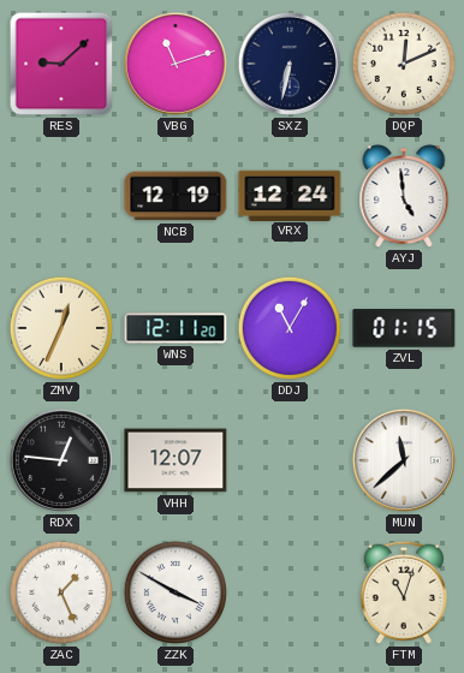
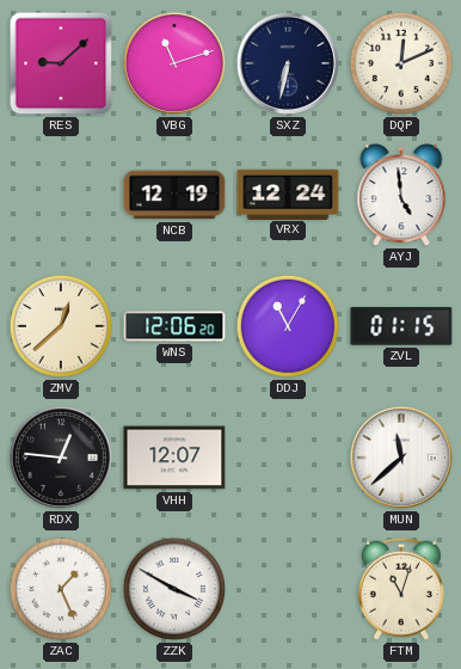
ZMV: 12:34 -> 12:38 (61, 326)
WNS: 12:11 -> 12:06 (174, 326)
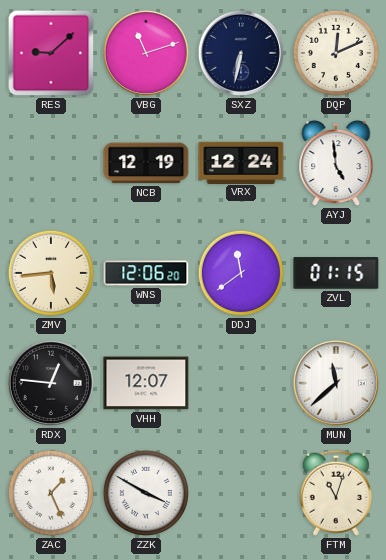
ZMV: 12:38 -> 5:44 (51, 273)
DDJ: 11:05 -> 11:39 (241, 273)
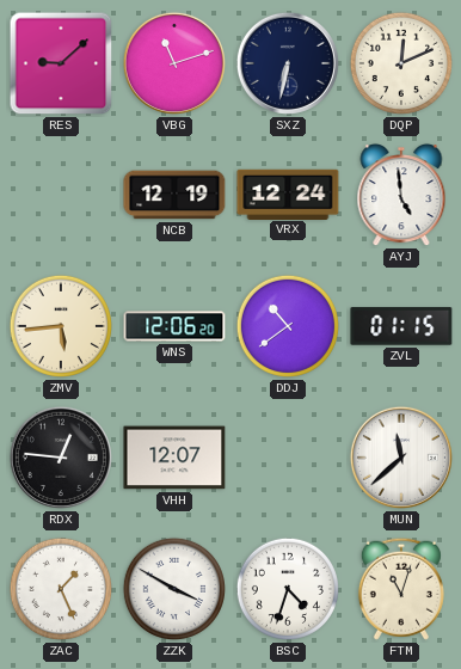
DDJ: 11:39 -> 10:39 (288, 326)
BSC: none -> 4:33 (288, 589)
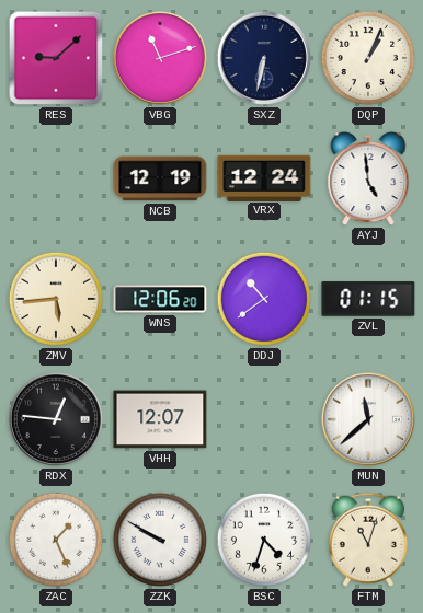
DQP: 12:11 -> 1:04 (368, 58)
ZZK: 3:50 -> 9:50 (160, 540)
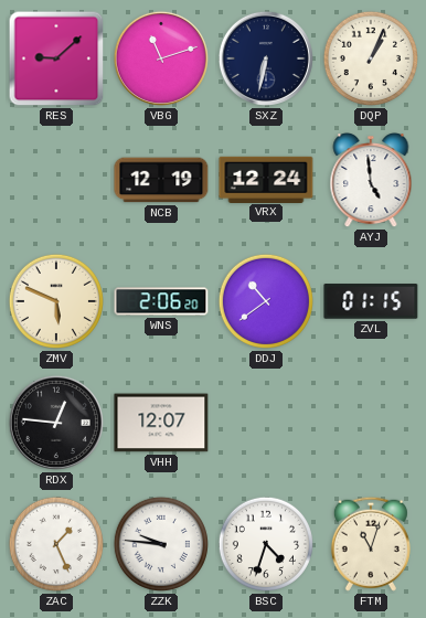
ZMV: 5:44 -> 5:49 (56, 301)
WNS: 12:06 -> 2:06 (161, 301)
MUN: 11:38 -> none (368, 419)
ZZK: 9:50 -> 9:46 (161, 544)
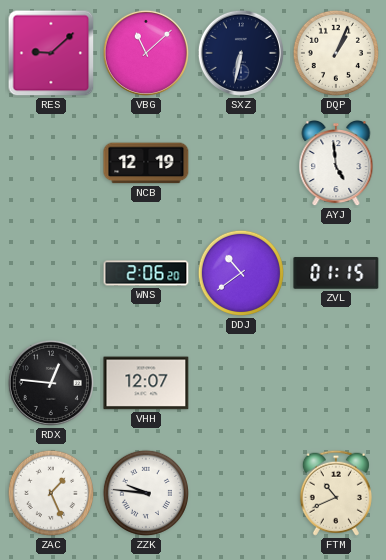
VBG: 11:12 -> 11:08 (146, 53)
VRX: 12:24 -> none (266, 179)
ZMV: 5:49 -> none (56, 301)
BSC: 4:33 -> none (266, 544)
FTM: 11:03 -> 10:41 (336, 493)
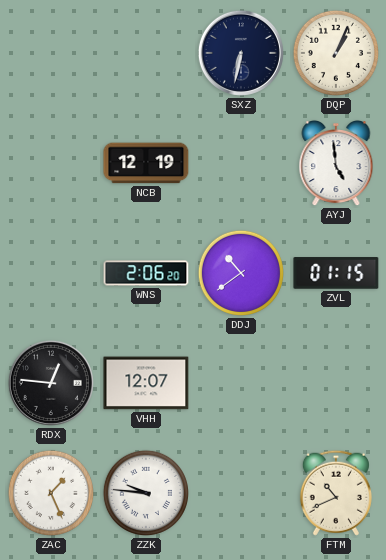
RES: 9:08 -> none (51, 53)
VBG: 11:08 -> none (146, 53)
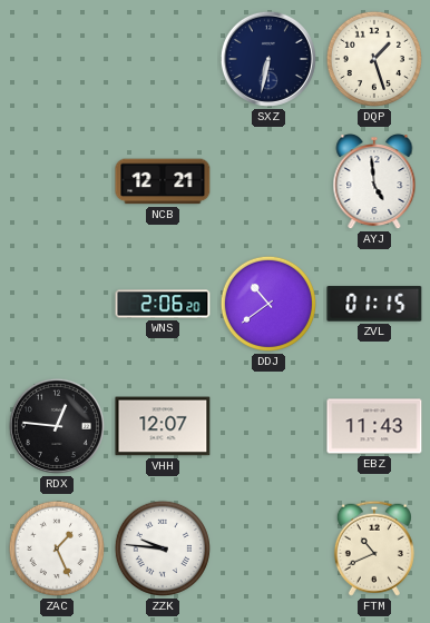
DQP: 1:04 -> 1:27 (374, 59)
NCB: 12:19 -> 12:21 (163, 181)
EBZ: none -> 11:43 (374, 426)
